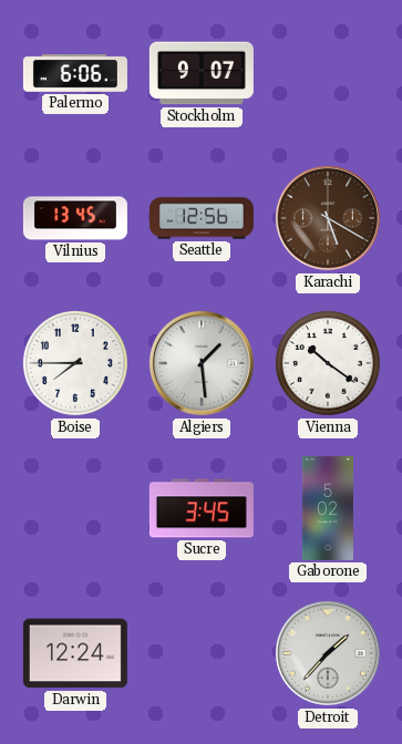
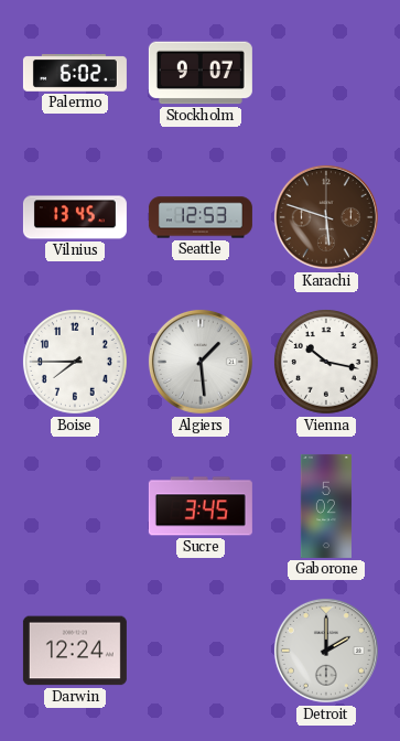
Palermo: 6:06 -> 6:02 (75, 73)
Seattle: 12:56 -> 12:53 (201, 217)
Karachi: 5:20 -> 5:48 (326, 217)
Vienna: 10:21 -> 10:17 (326, 362)
Detroit: 1:37 -> 2:00 (326, 651)
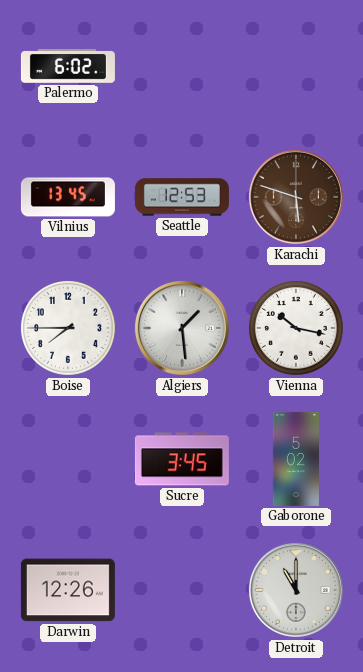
Stockholm: 9:07 -> none (201, 73)
Darwin: 12:24 -> 12:26 (68, 590)
Detroit: 2:00 -> 11:00 (296, 590)
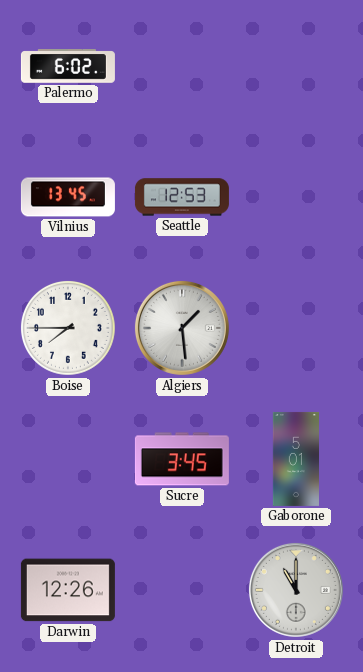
Karachi: 5:48 -> none (296, 197)
Vienna: 10:17 -> none (296, 328)
Gaborone: 5:02 -> 5:01 (295, 459)
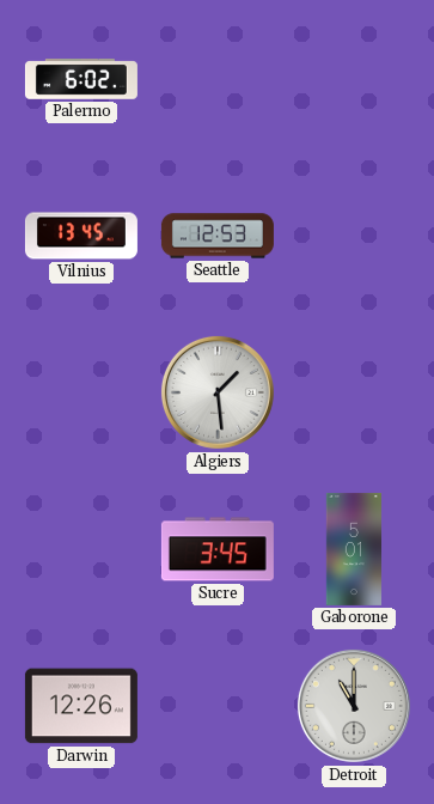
Boise: 7:45 -> none (68, 328)
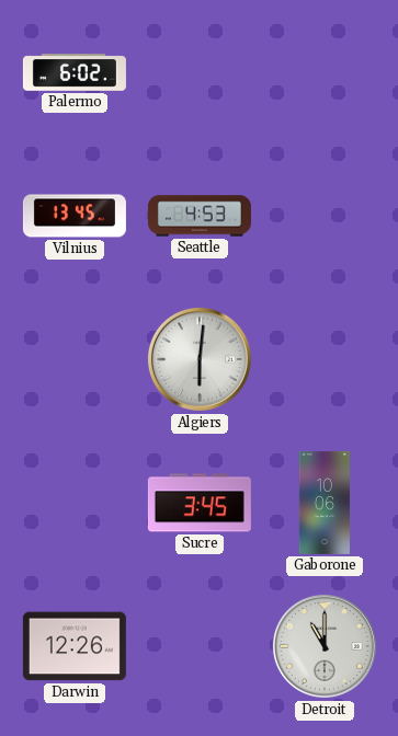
Seattle: 12:53 -> 4:53 (200, 216)
Algiers: 1:29 -> 6:01 (200, 359)
Gaborone: 5:01 -> 10:06 (323, 503)
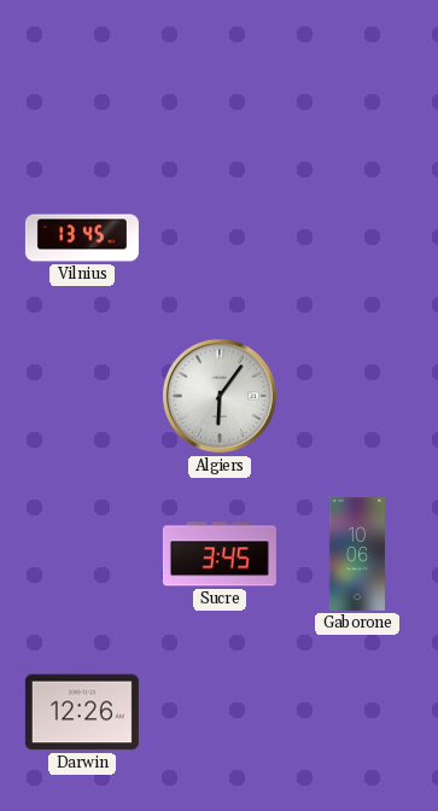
Palermo: 6:02 -> none (75, 72)
Seattle: 4:53 -> none (200, 216)
Algiers: 6:01 -> 6:06 (220, 396)
Detroit: 11:00 -> none (325, 646)
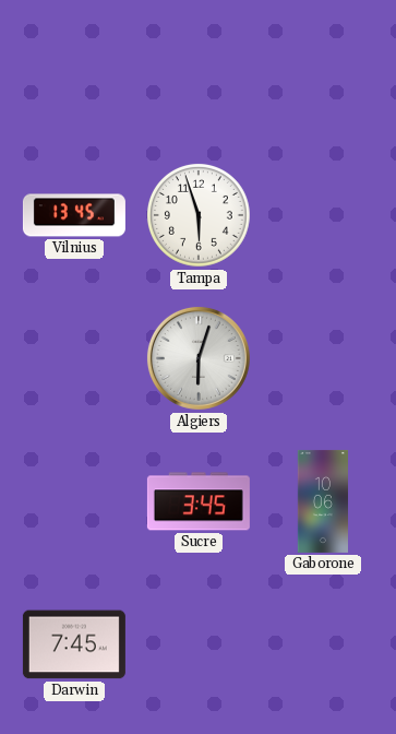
Tampa: none -> 5:57 (199, 215)
Algiers: 6:06 -> 6:03 (199, 358)
Darwin: 12:26 -> 7:45 (74, 644)
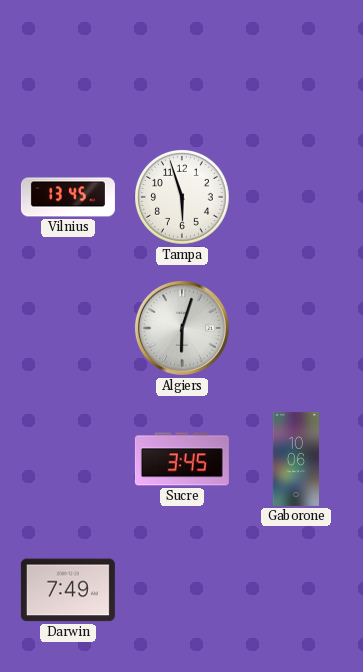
Darwin: 7:45 -> 7:49 (68, 590)
